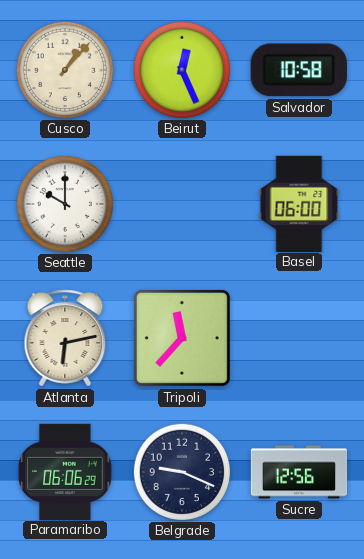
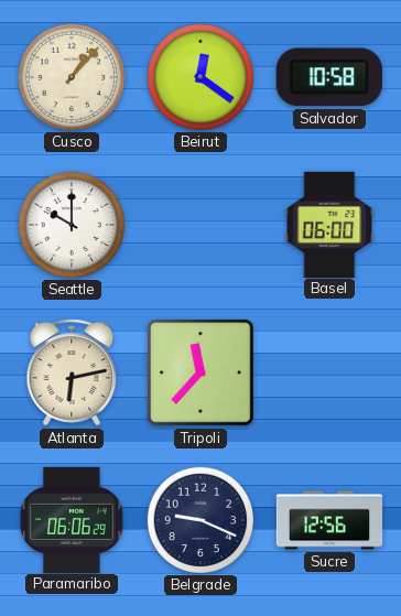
Beirut: 12:26 -> 12:21 (199, 76)
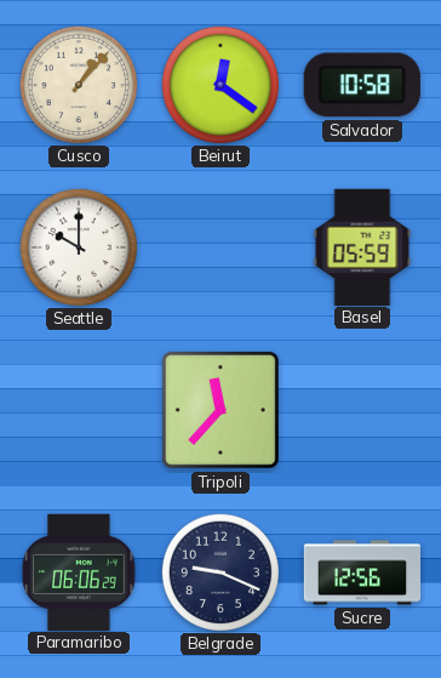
Basel: 06:00 -> 05:59 (362, 246)
Atlanta: 6:13 -> none (72, 372)
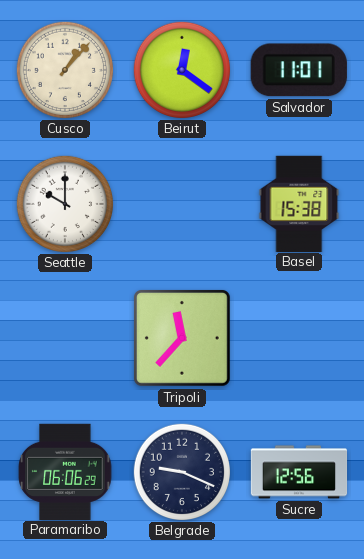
Salvador: 10:58 -> 11:01 (299, 70)
Basel: 05:59 -> 15:38 (299, 203)
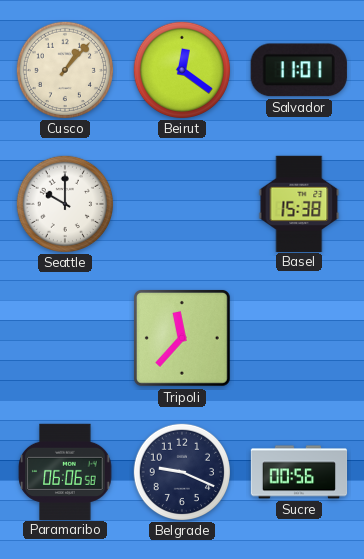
Paramaribo: 06:06:29 -> 06:06:58 (65, 471)
Sucre: 12:56 -> 00:56 (299, 472)
